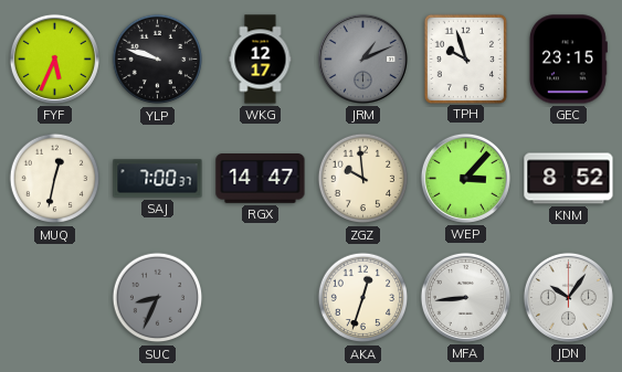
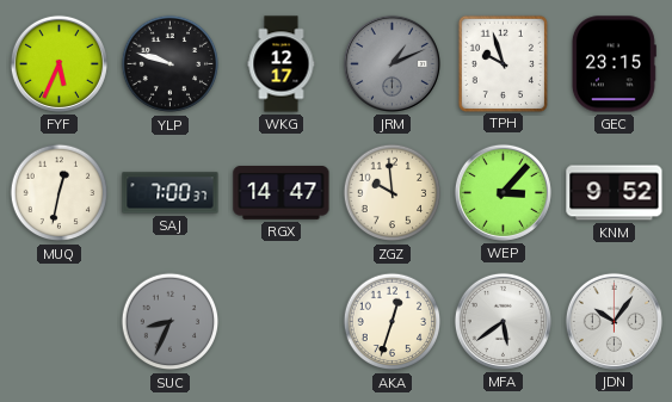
KNM: 8:52 -> 9:52 (615, 193)
MFA: 8:44 -> 5:39 (503, 321)
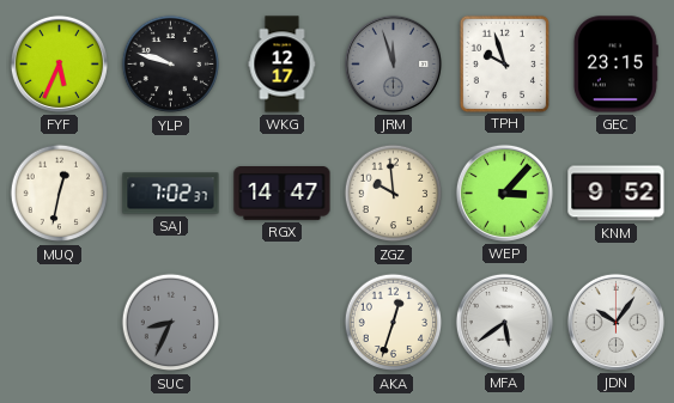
JRM: 1:11 -> 11:57 (393, 63)
SAJ: 7:00 -> 7:02 (171, 194)
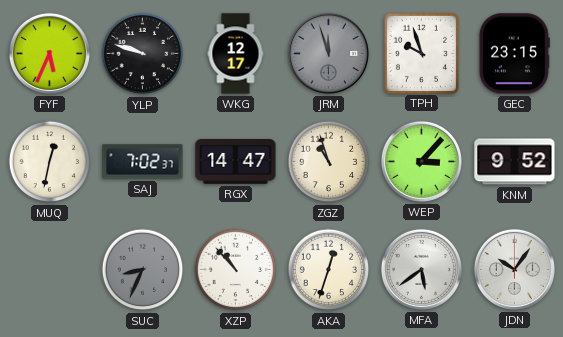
ZGZ: 9:59 -> 10:57 (329, 162)
XZP: none -> 10:53 (236, 270)
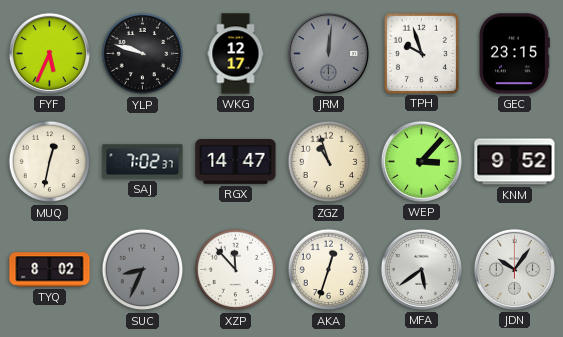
JRM: 11:57 -> 12:01 (328, 53)
TYQ: none -> 8:02 (50, 270)
XZP: 10:53 -> 11:53 (236, 270)
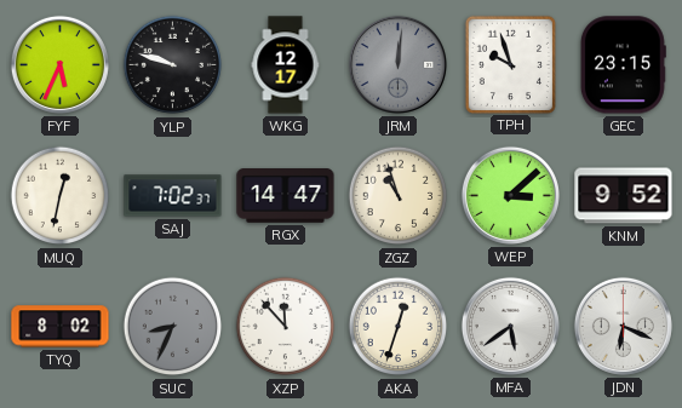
WEP: 3:07 -> 3:08 (510, 195)
JDN: 10:06 -> 6:19 (623, 326)
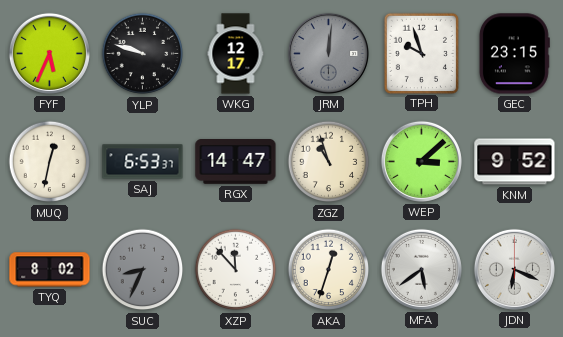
SAJ: 7:02 -> 6:53 (143, 162)
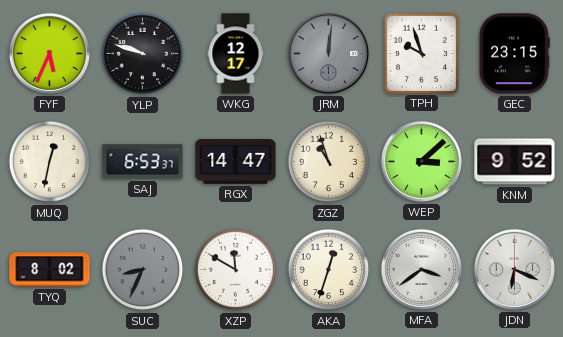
XZP: 11:53 -> 11:50 (236, 270)
MFA: 5:39 -> 3:39 (421, 269)
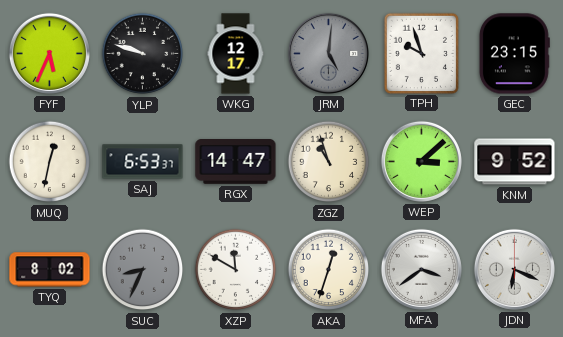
JRM: 12:01 -> 5:01 (328, 53)
